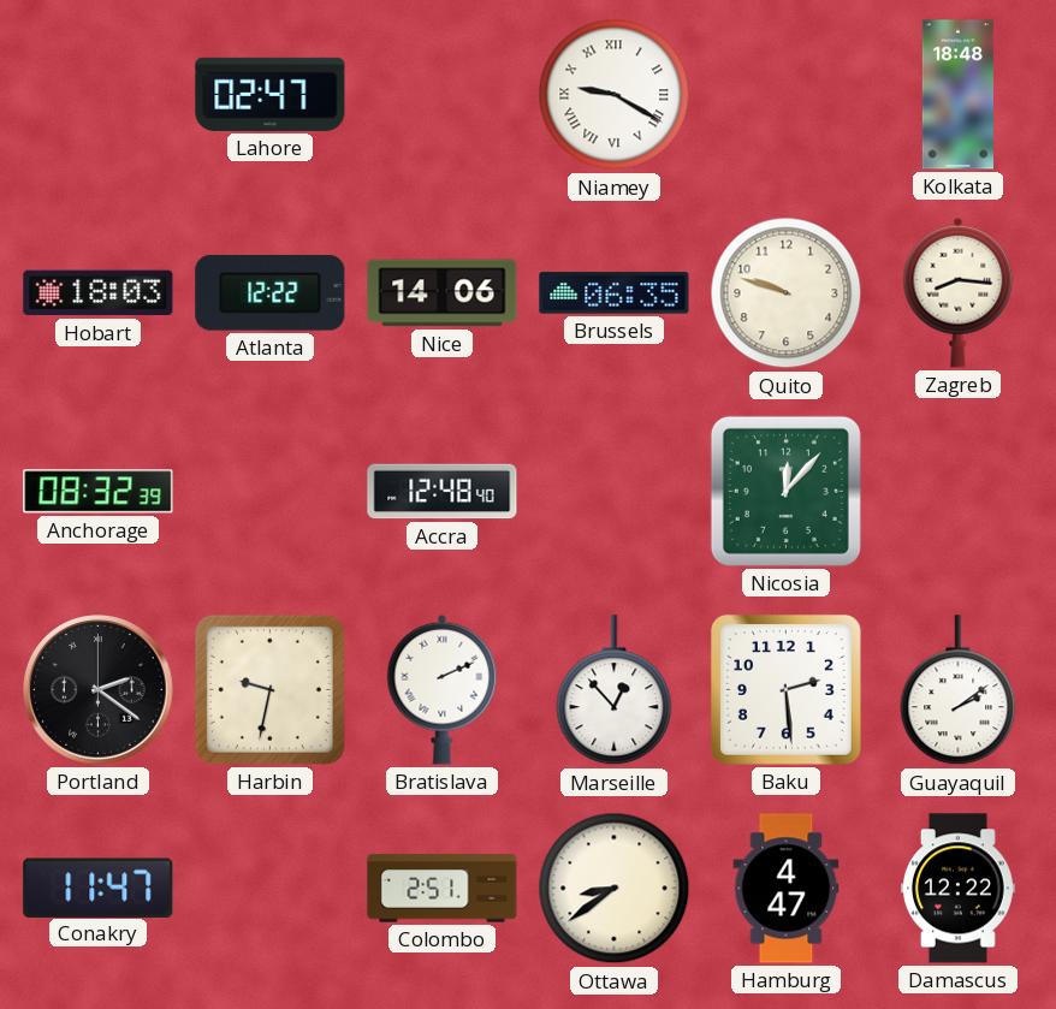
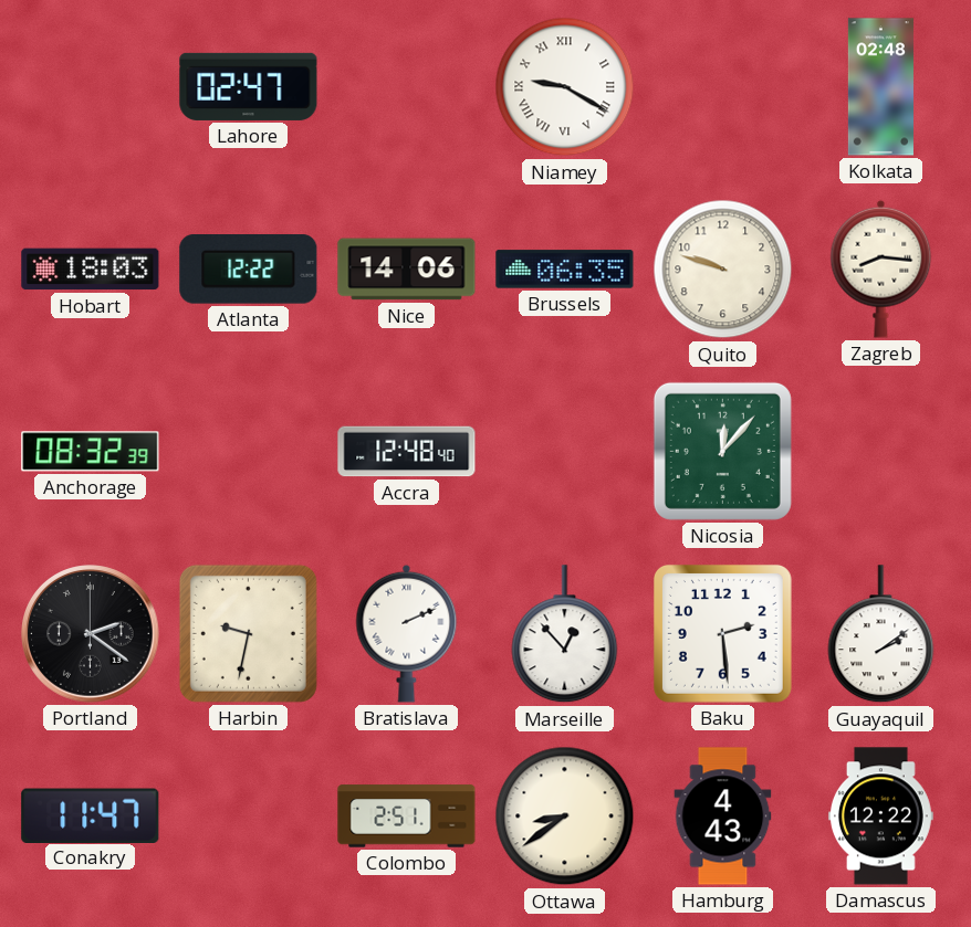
Kolkata: 18:48 -> 02:48 (880, 87)
Hamburg: 4:47 -> 4:43 (723, 817)
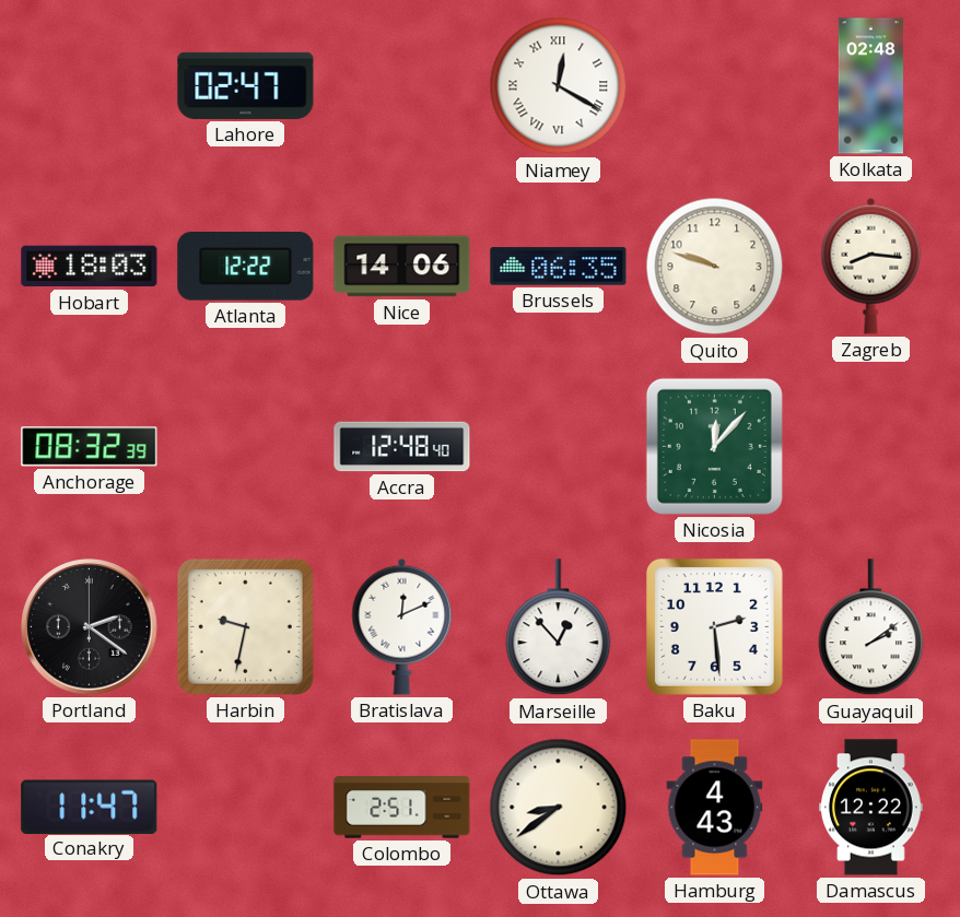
Niamey: 9:20 -> 12:20 (559, 86)
Bratislava: 2:11 -> 12:11 (402, 626)
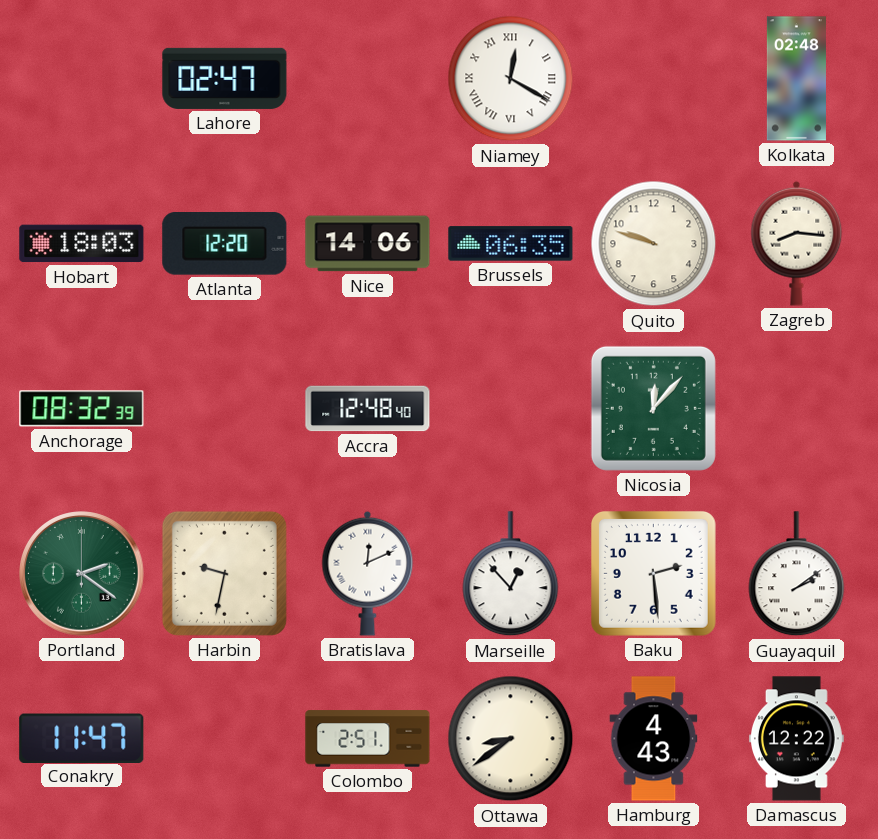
Atlanta: 12:22 -> 12:20 (225, 244)
Portland dial: black -> green (82, 574)
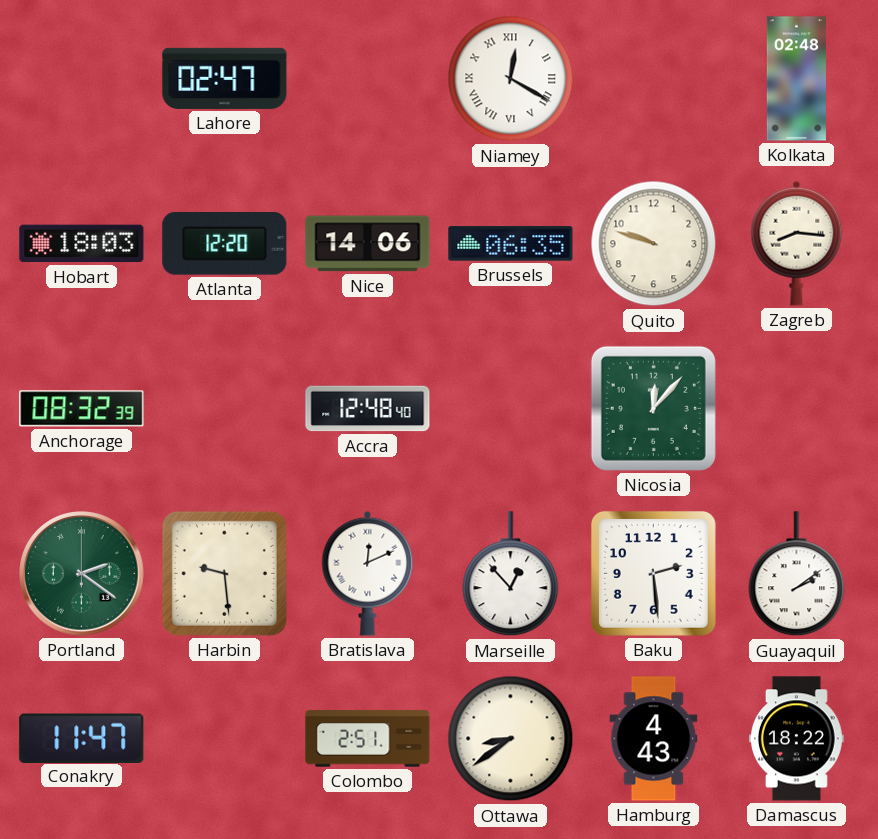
Harbin: 9:32 -> 9:29 (224, 573)
Damascus: 12:22 -> 18:22 (796, 739)
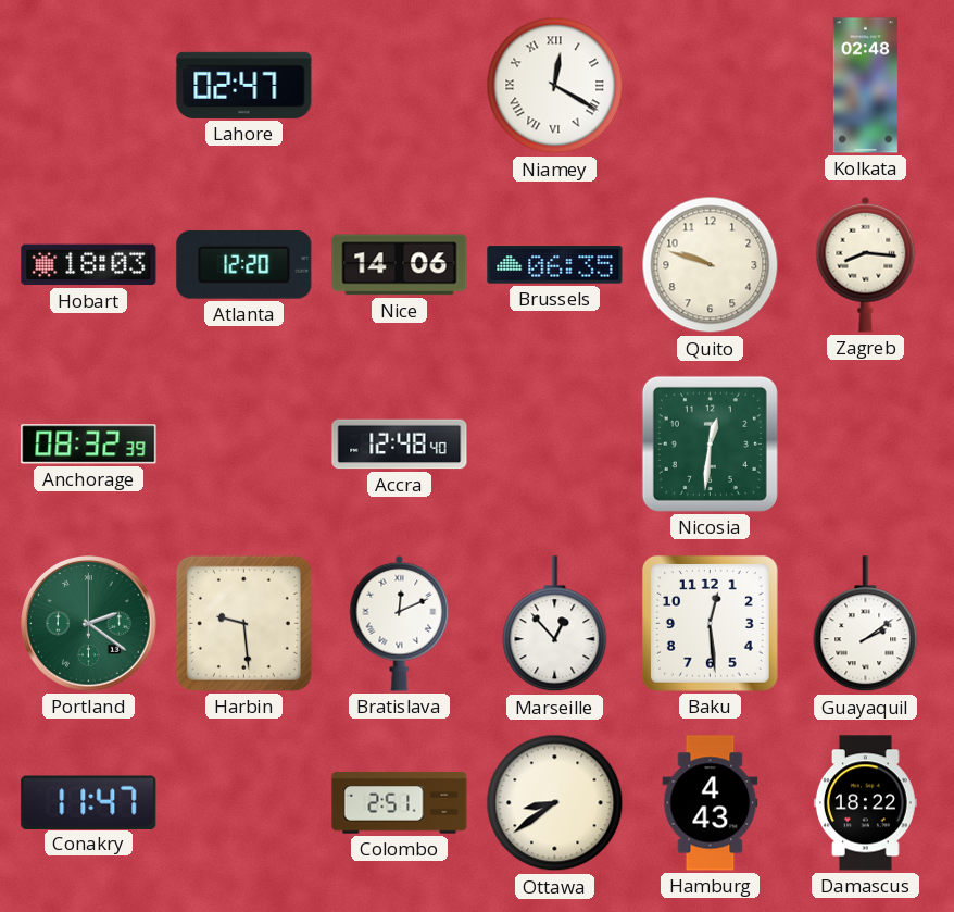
Nicosia: 12:07 -> 12:31 (710, 443)
Baku: 2:29 -> 12:29 (710, 623)
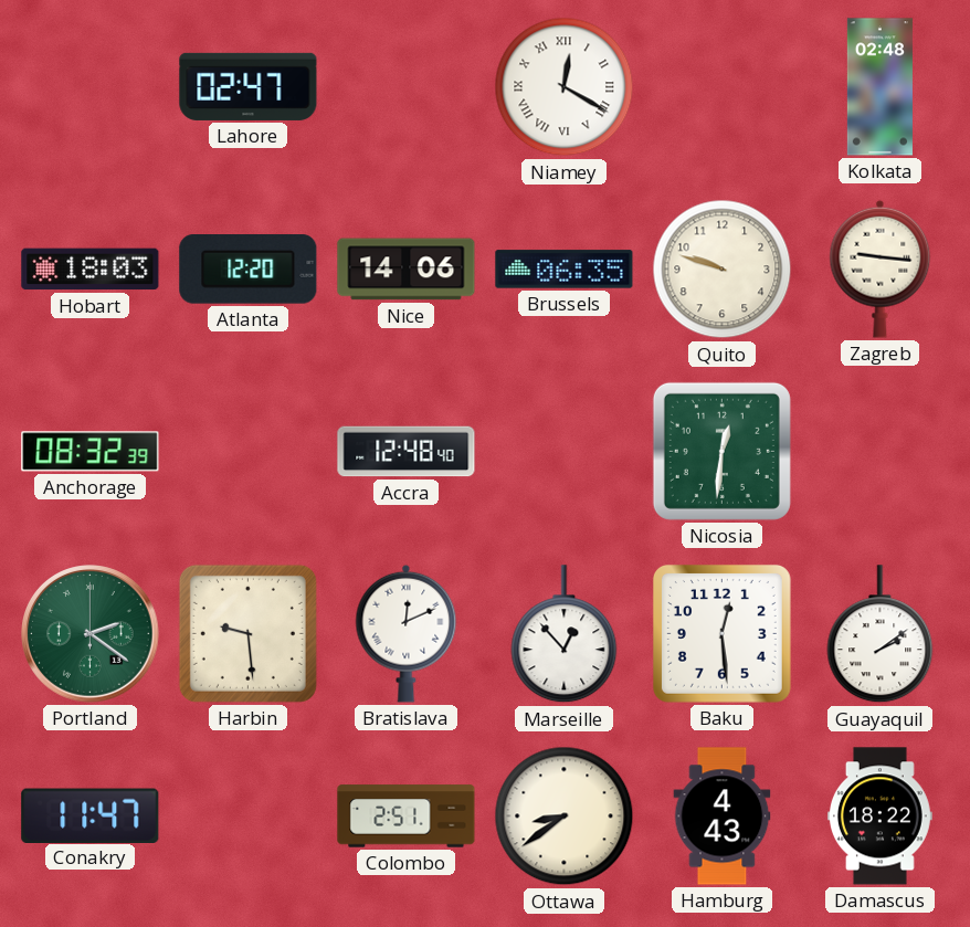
Zagreb: 8:16 -> 9:16 (881, 268)
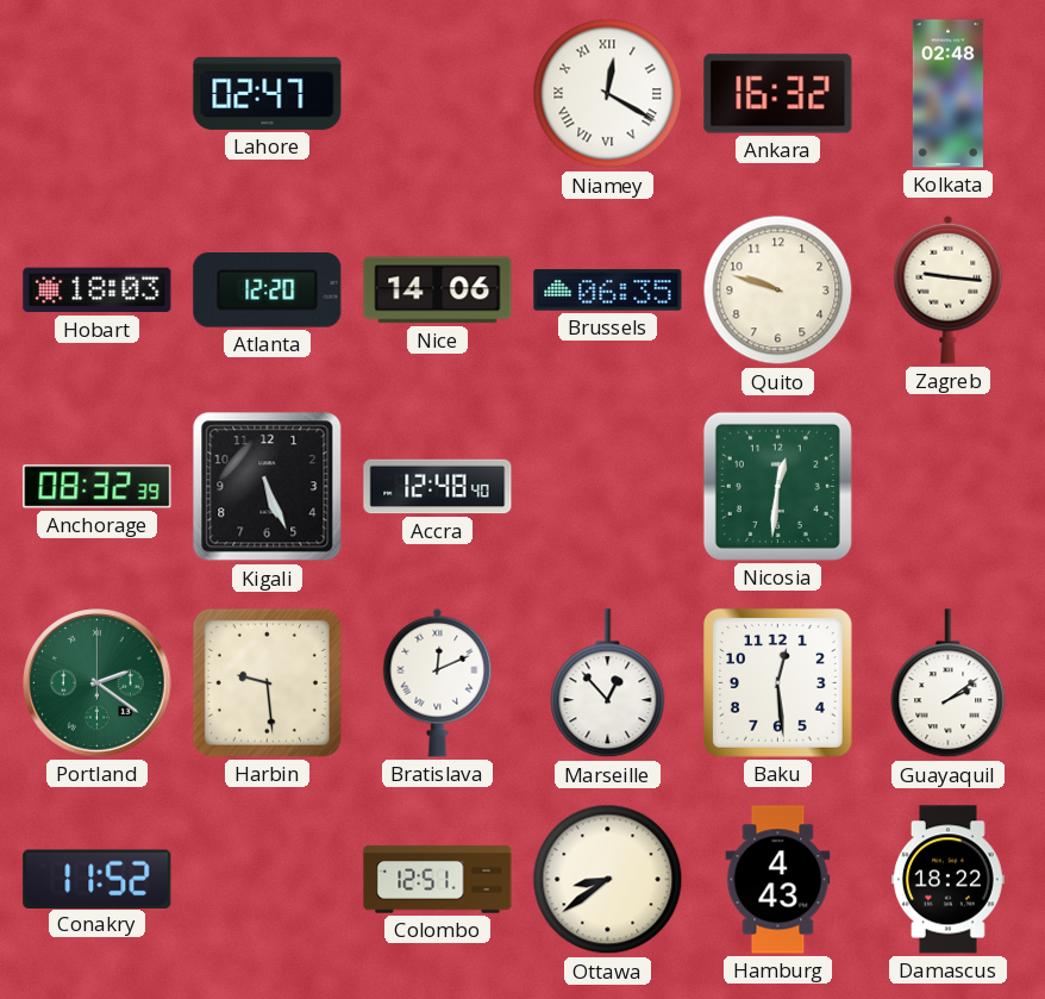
Ankara: none -> 16:32 (778, 94)
Kigali: none -> 5:26 (268, 487)
Conakry: 11:47 -> 11:52 (98, 879)
Colombo: 2:51 -> 12:51 (438, 880)
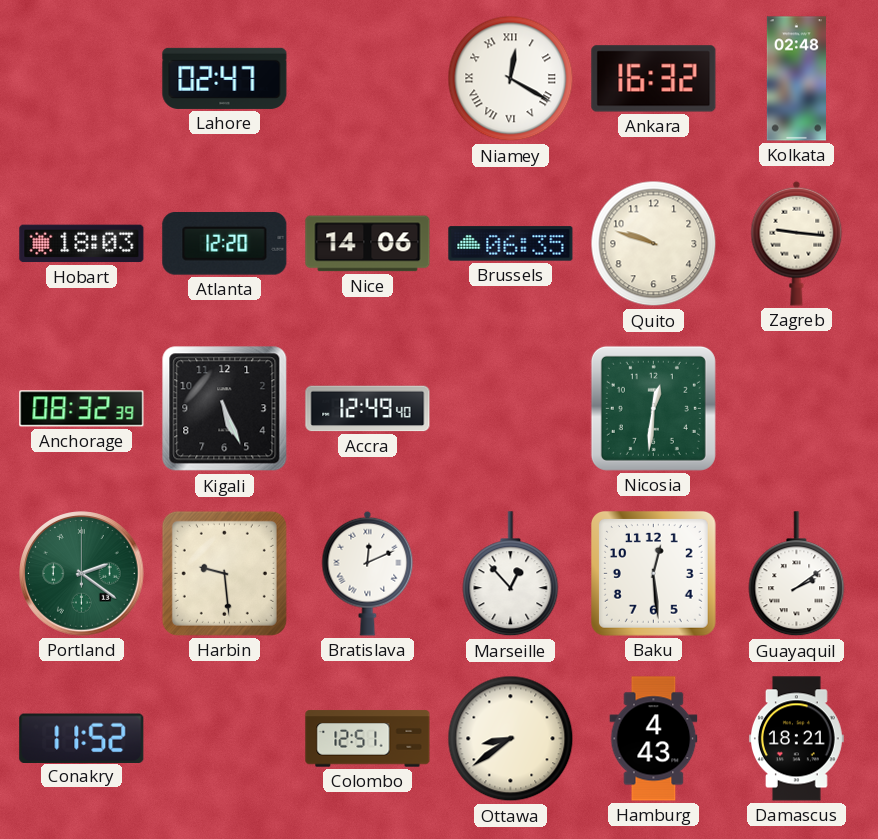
Accra: 12:48 -> 12:49 (368, 409)
Damascus: 18:22 -> 18:21 (796, 739)
